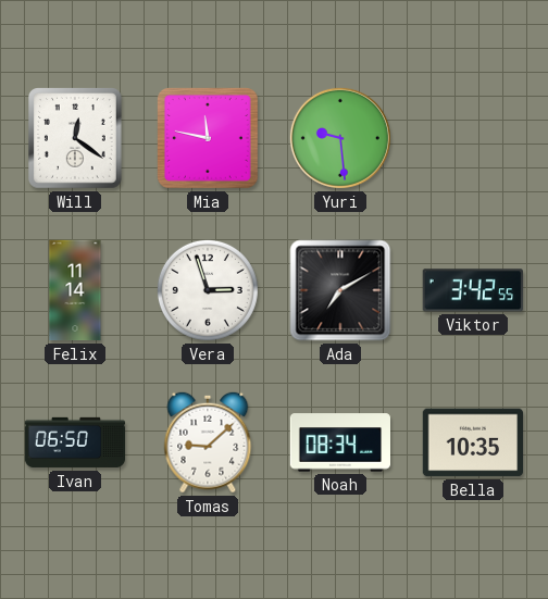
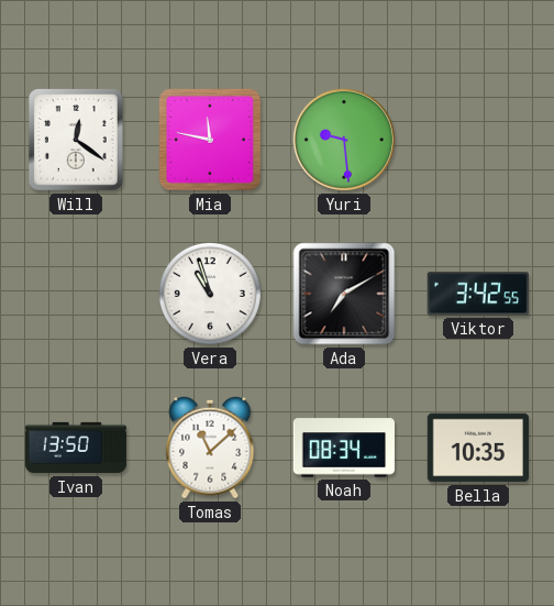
Felix: 11:14 -> none (75, 290)
Vera: 2:57 -> 10:57 (210, 294)
Ivan: 06:50 -> 13:50 (76, 448)
Tomas: 9:08 -> 11:08 (210, 448)
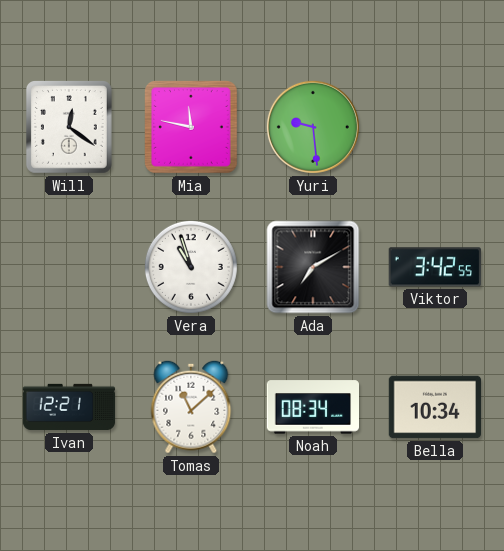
Ivan: 13:50 -> 12:21 (69, 407)
Bella: 10:35 -> 10:34 (434, 407)
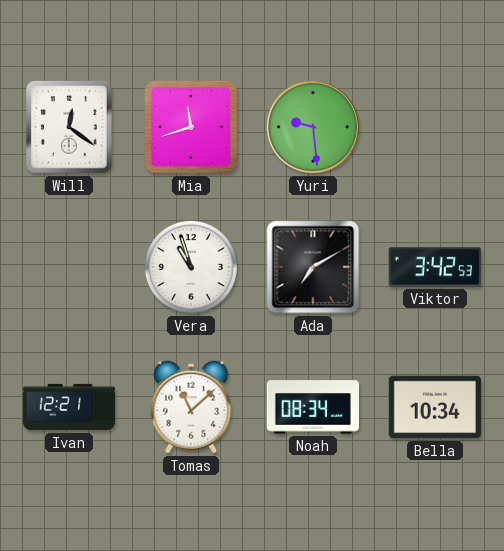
Mia: 11:47 -> 11:42 (192, 128)
Viktor: 3:42:55 -> 3:42:53 (435, 267)
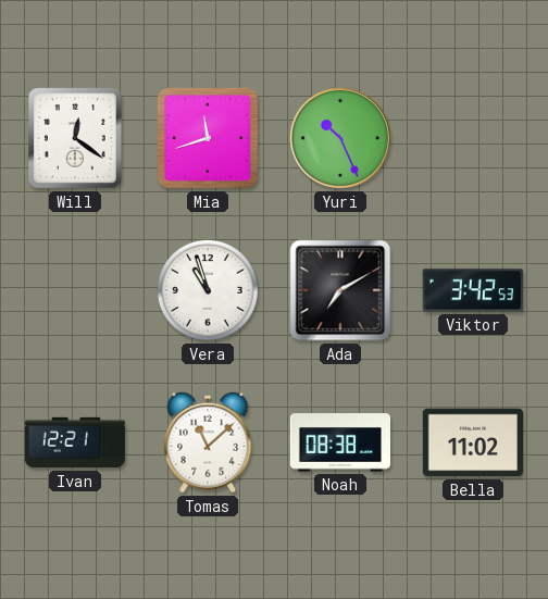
Yuri: 9:29 -> 10:26 (340, 138)
Noah: 08:34 -> 08:38 (340, 442)
Bella: 10:34 -> 11:02 (472, 442)
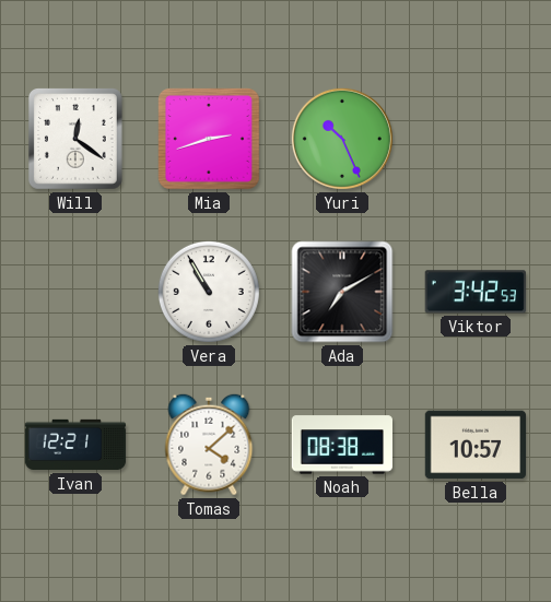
Mia: 11:42 -> 2:42 (210, 140)
Vera: 10:57 -> 10:55 (209, 292)
Tomas: 11:08 -> 4:08 (209, 445)
Bella: 11:02 -> 10:57 (474, 445)
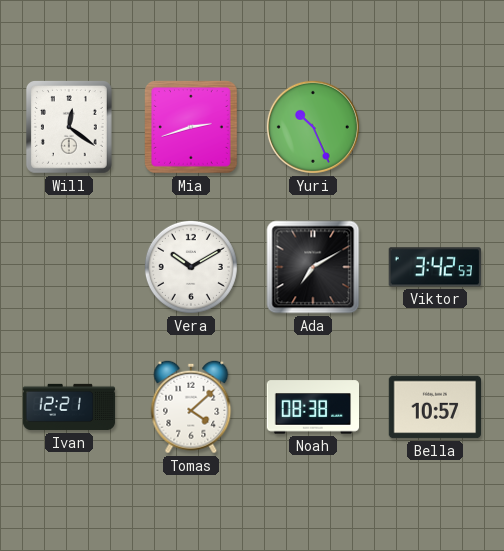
Vera: 10:55 -> 10:10 (191, 267)
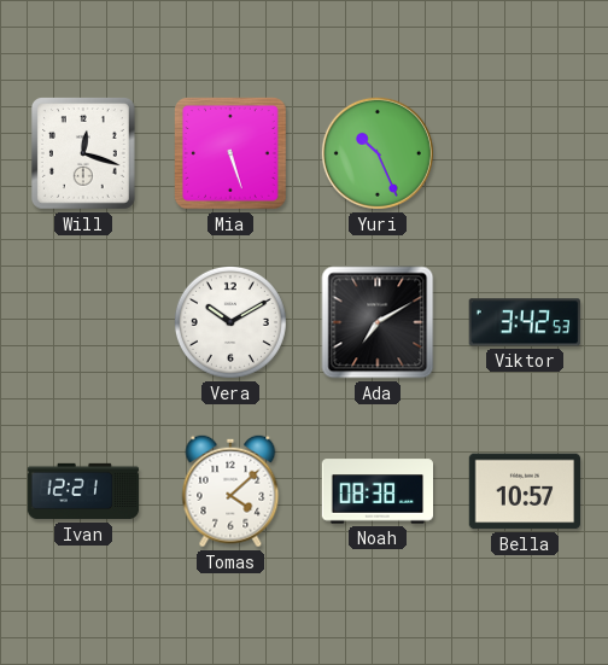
Will: 12:21 -> 12:18 (84, 154)
Mia: 2:42 -> 5:27 (232, 154)
